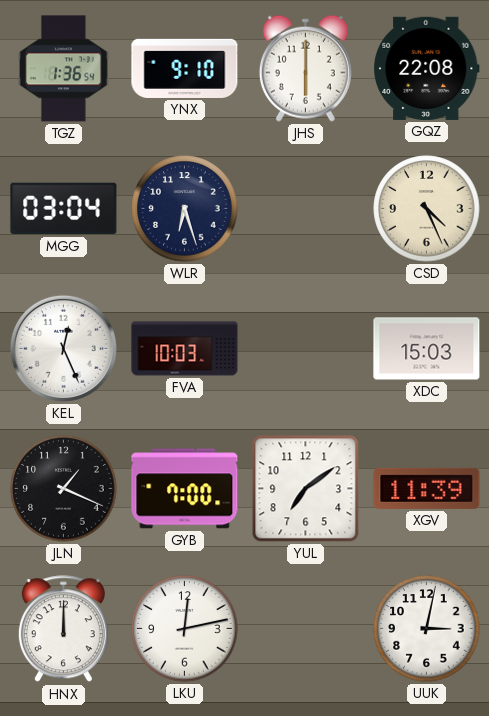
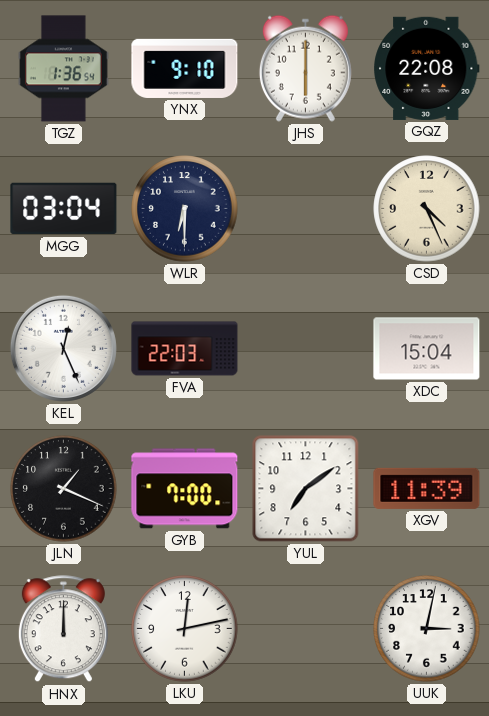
WLR: 6:27 -> 6:30 (185, 209)
FVA: 10:03 -> 22:03 (185, 349)
XDC: 15:03 -> 15:04 (427, 349)
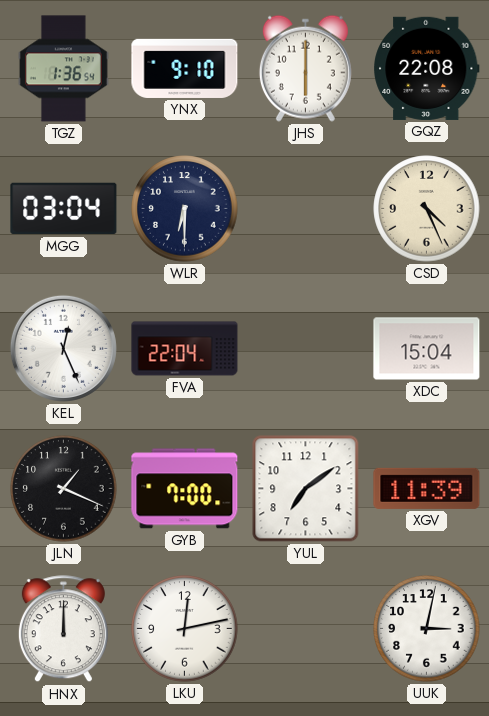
FVA: 22:03 -> 22:04 (185, 349)
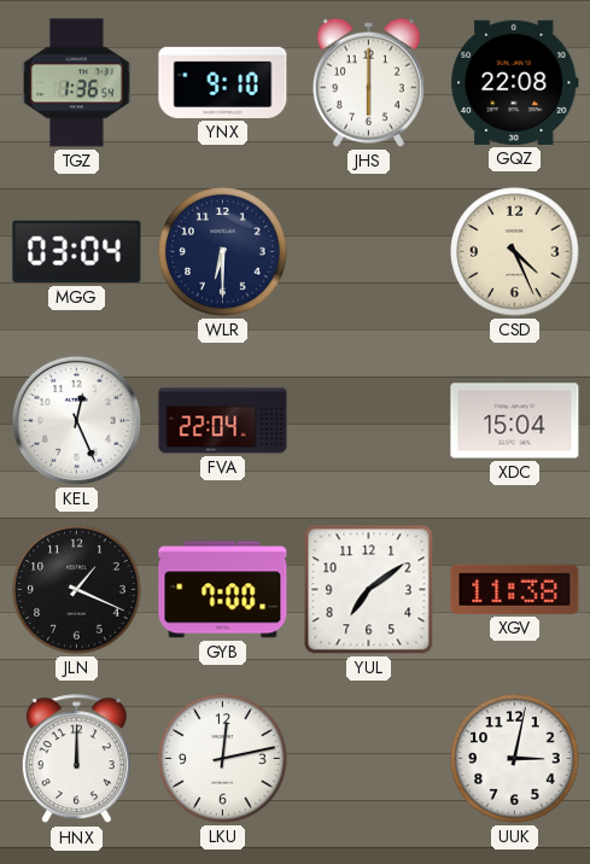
XGV: 11:39 -> 11:38 (515, 589)
